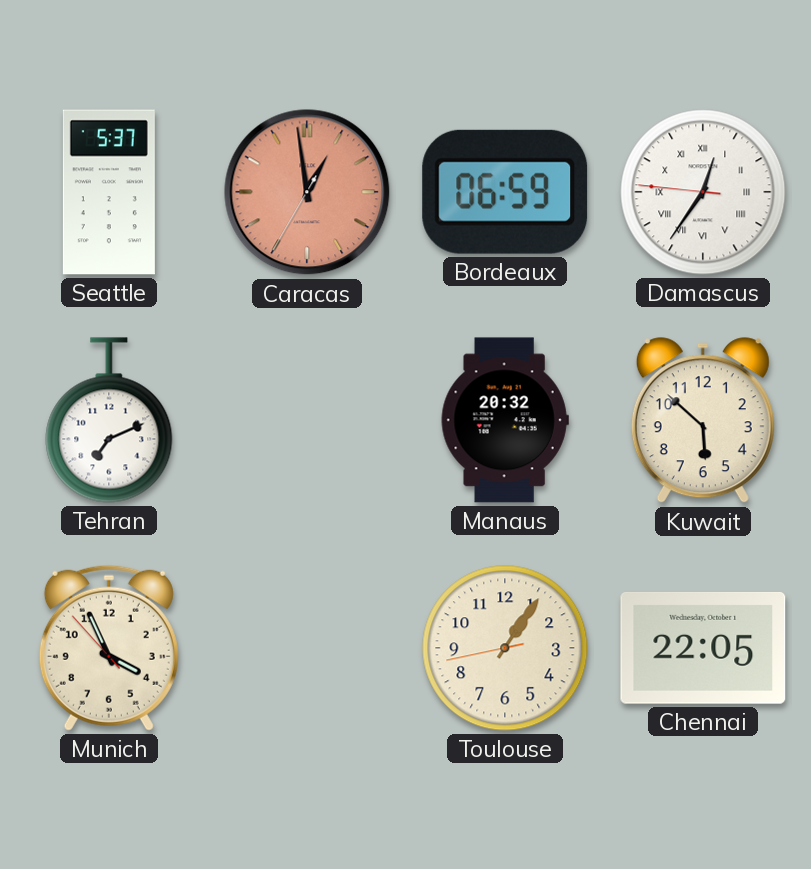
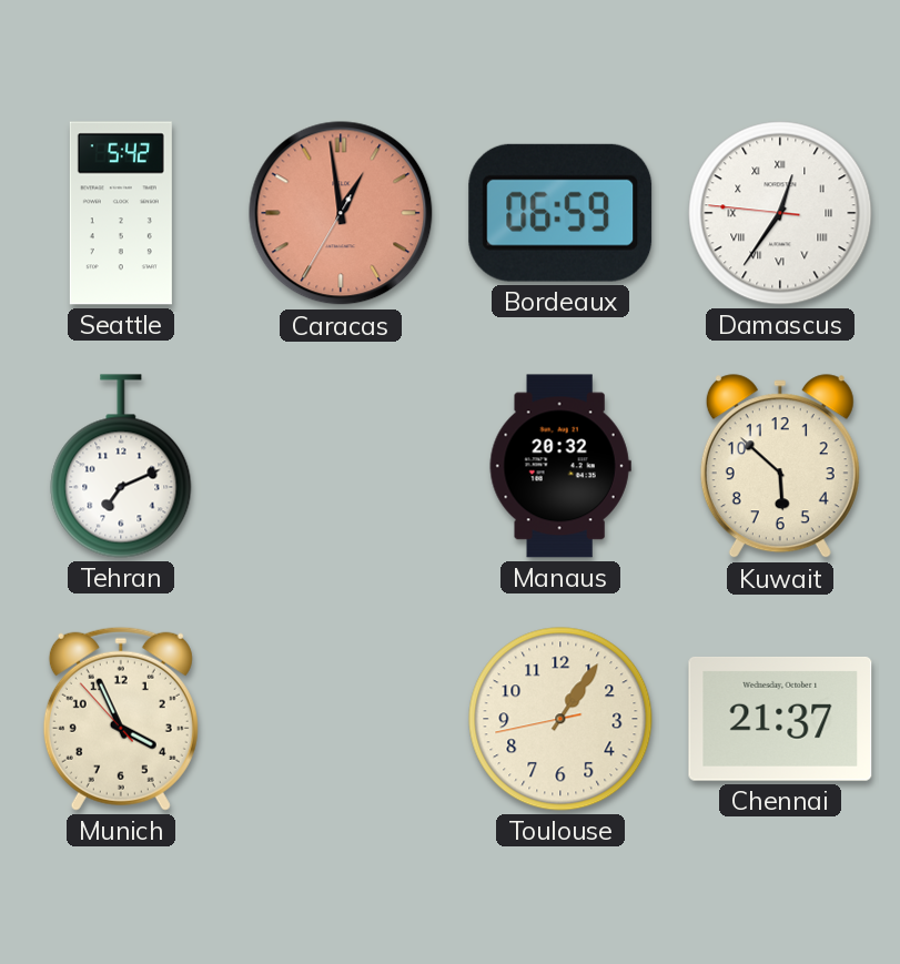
Seattle: 5:37 -> 5:42 (121, 213)
Chennai: 22:05 -> 21:37 (780, 719)
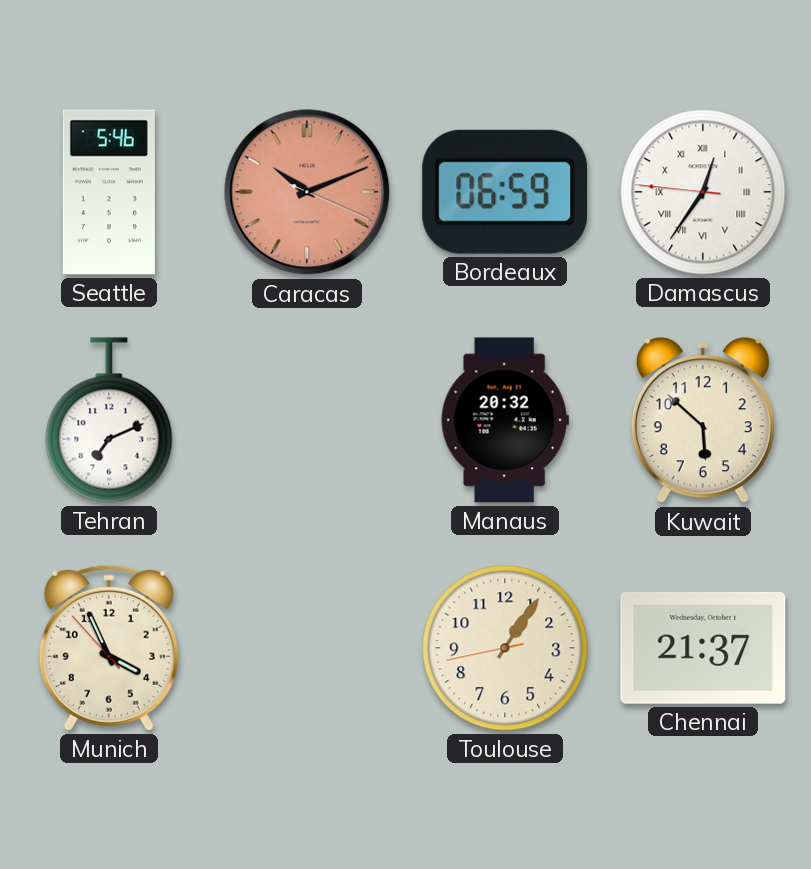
Seattle: 5:42 -> 5:46 (109, 192)
Caracas: 12:58 -> 10:11 (307, 192)
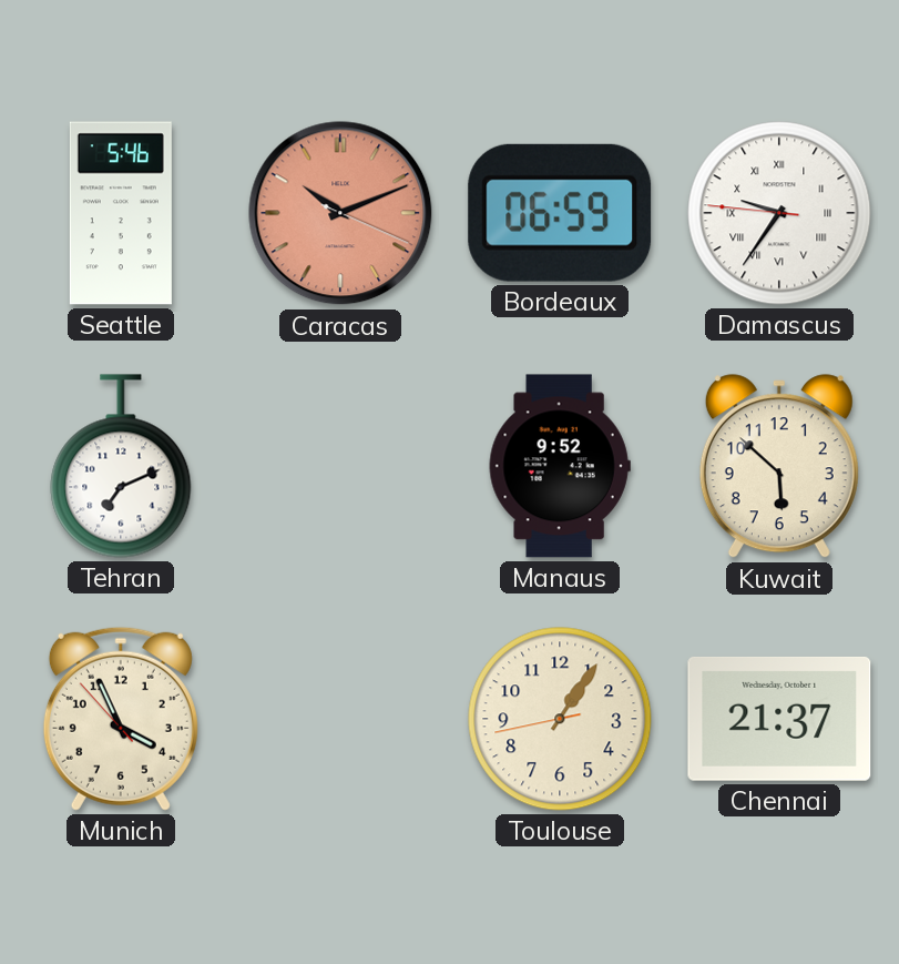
Damascus: 12:35 -> 9:35 (779, 213)
Manaus: 20:32 -> 9:52 (560, 466)
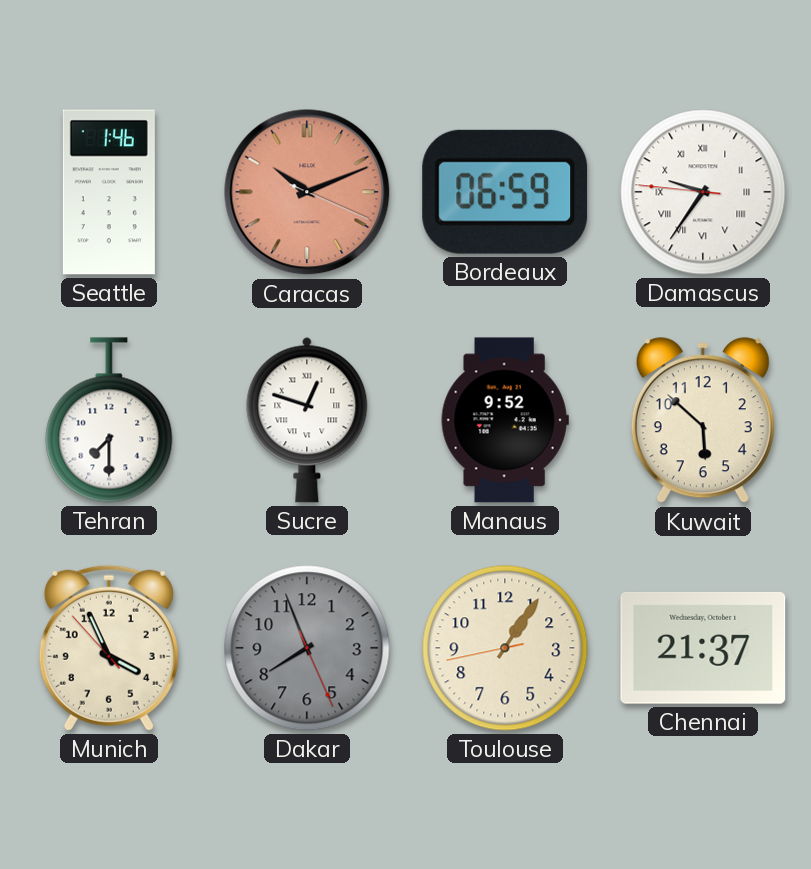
Seattle: 5:46 -> 1:46 (109, 192)
Tehran: 7:11 -> 7:30 (109, 420)
Sucre: none -> 12:48 (307, 420)
Dakar: none -> 7:56 (307, 648)
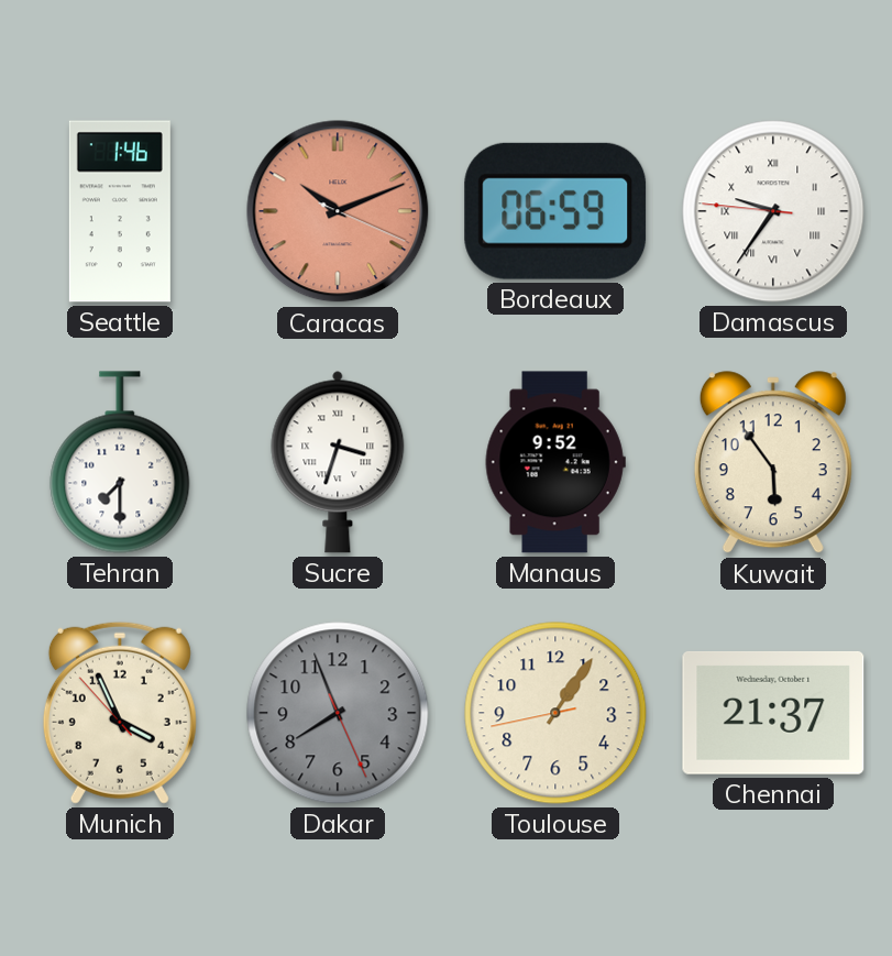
Sucre: 12:48 -> 3:33 (338, 462)
Kuwait: 5:52 -> 5:54 (773, 463)
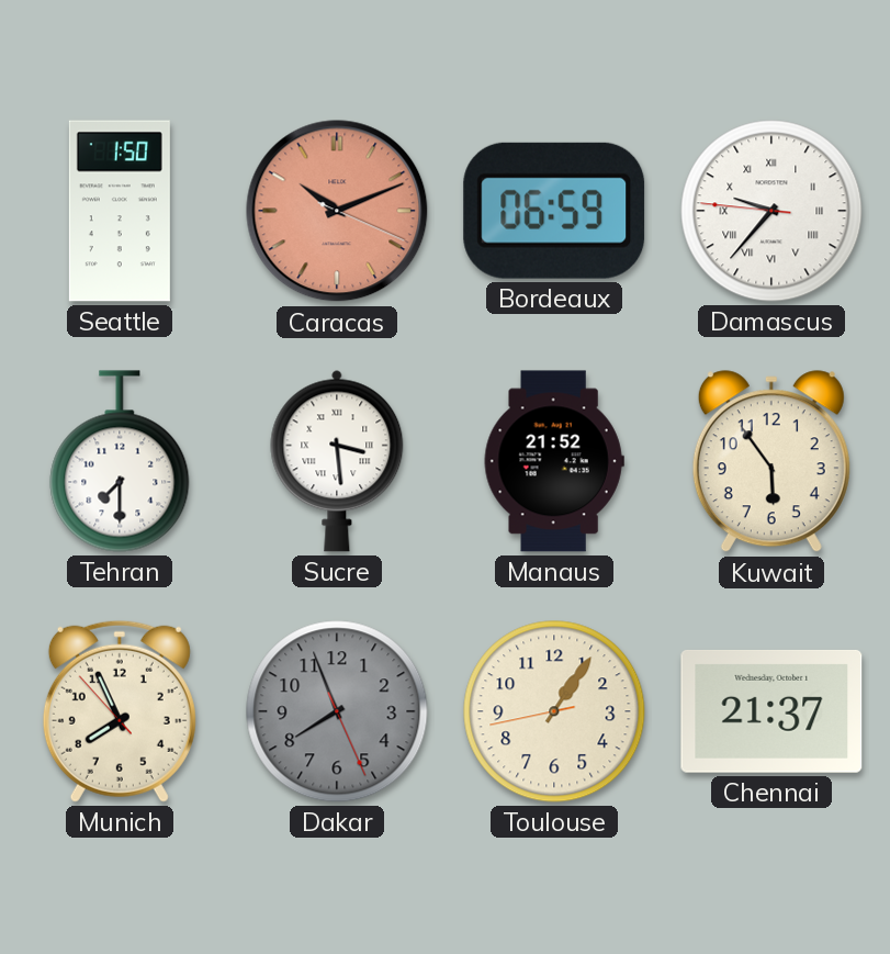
Seattle: 1:46 -> 1:50 (120, 211)
Damascus: 9:35 -> 9:36 (771, 211)
Sucre: 3:33 -> 3:29 (337, 461)
Manaus: 9:52 -> 21:52 (554, 461)
Munich: 3:55 -> 7:55 (120, 711)
